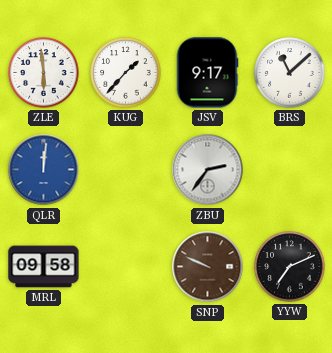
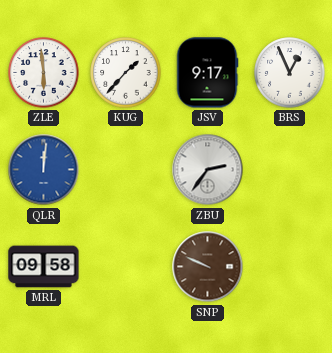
BRS: 11:08 -> 12:56 (290, 73)
YYW: 7:11 -> none (290, 267)
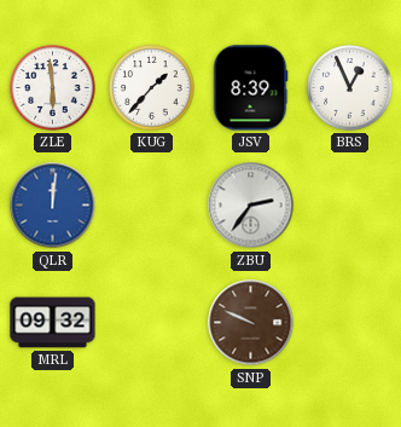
JSV: 9:17 -> 8:39 (250, 88)
MRL: 09:58 -> 09:32 (53, 323)
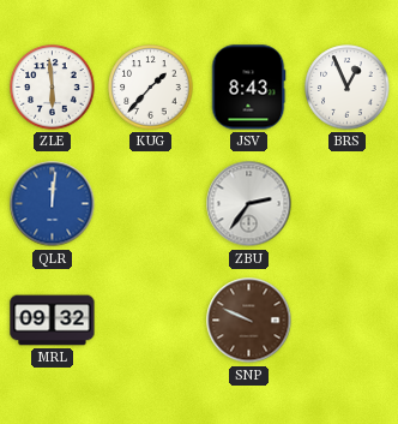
JSV: 8:39 -> 8:43 (248, 88)
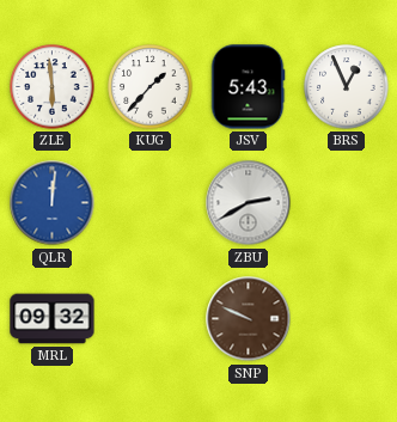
JSV: 8:43 -> 5:43 (248, 87)
ZBU: 2:36 -> 2:40 (249, 203)
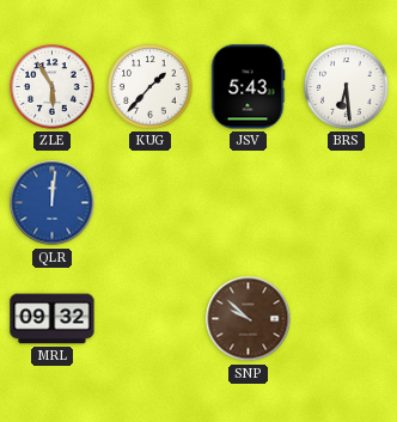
ZLE: 5:59 -> 5:55 (53, 87)
BRS: 12:56 -> 6:29 (347, 87)
ZBU: 2:40 -> none (249, 203)
SNP: 9:49 -> 9:52 (249, 319)
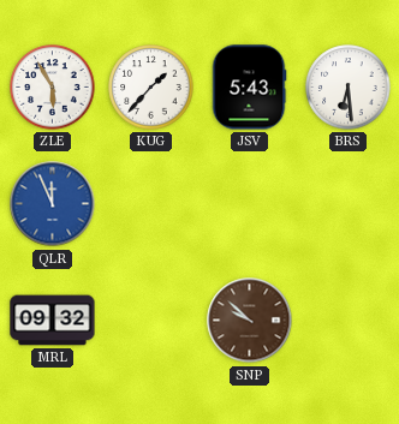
QLR: 12:01 -> 11:56 (53, 204)
